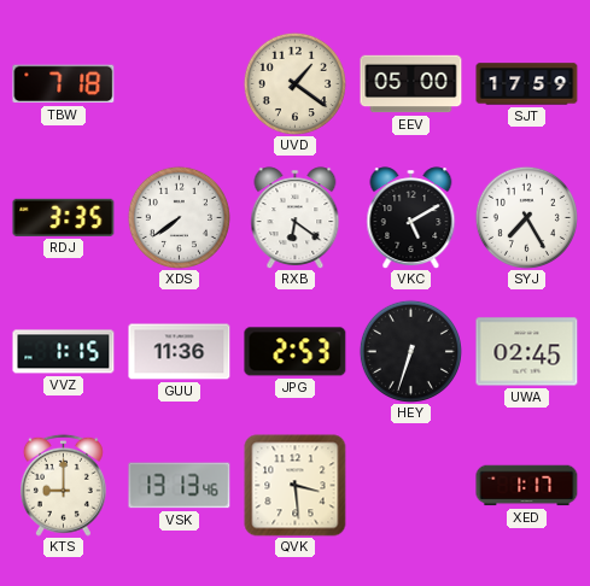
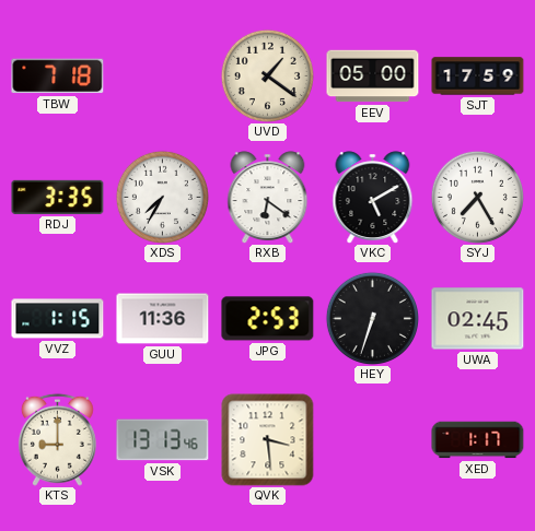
XDS: 7:39 -> 7:35 (162, 197)
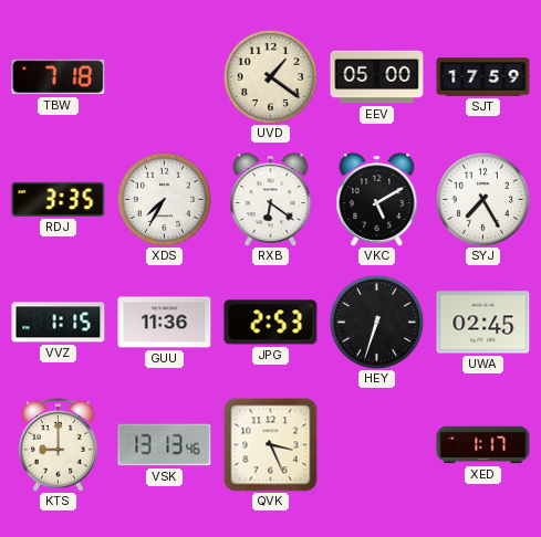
QVK: 3:29 -> 3:26 (271, 445)
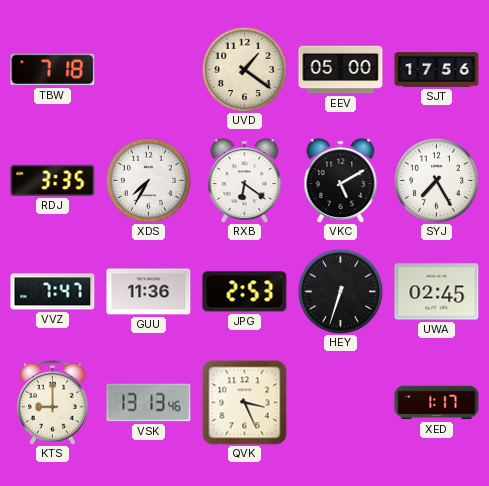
SJT: 17:59 -> 17:56 (437, 70)
VVZ: 1:15 -> 7:47 (53, 292)
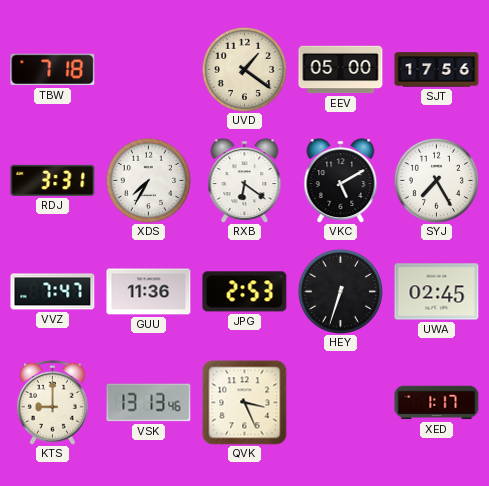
RDJ: 3:35 -> 3:31 (53, 180)
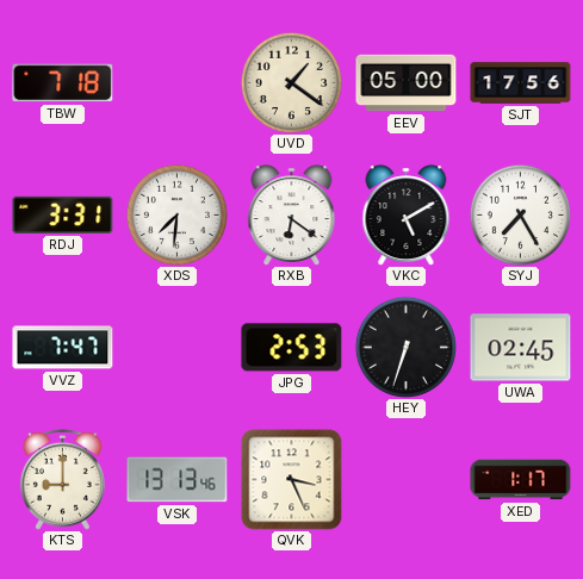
XDS: 7:35 -> 7:31 (176, 214)
GUU: 11:36 -> none (149, 292)
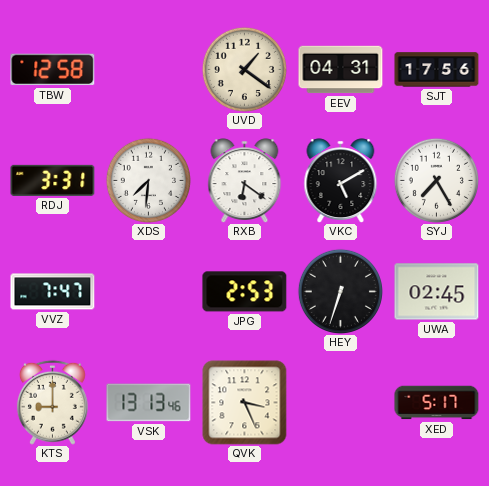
TBW: 7:18 -> 12:58 (53, 70)
EEV: 05:00 -> 04:31 (341, 70)
XED: 1:17 -> 5:17 (437, 403)
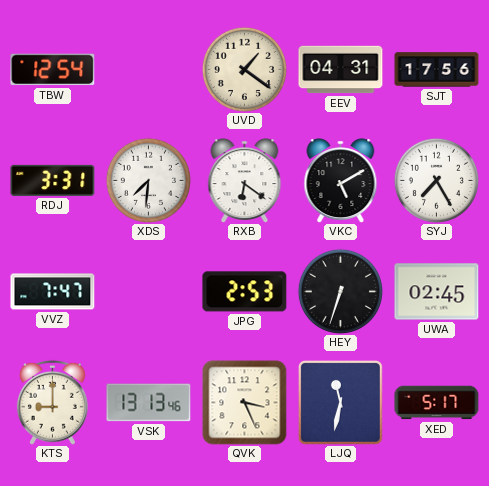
TBW: 12:58 -> 12:54 (53, 70)
LJQ: none -> 11:32 (340, 402)
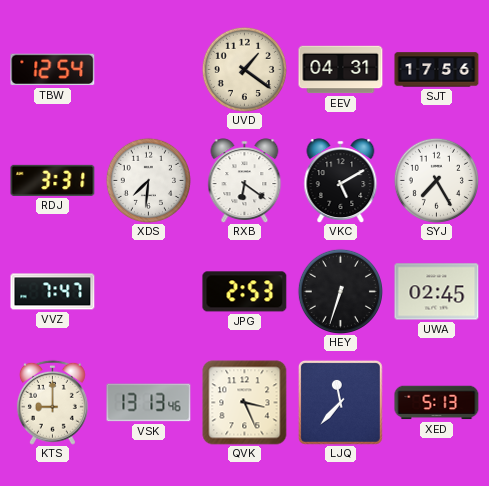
LJQ: 11:32 -> 11:37 (340, 402)
XED: 5:17 -> 5:13 (437, 403)
